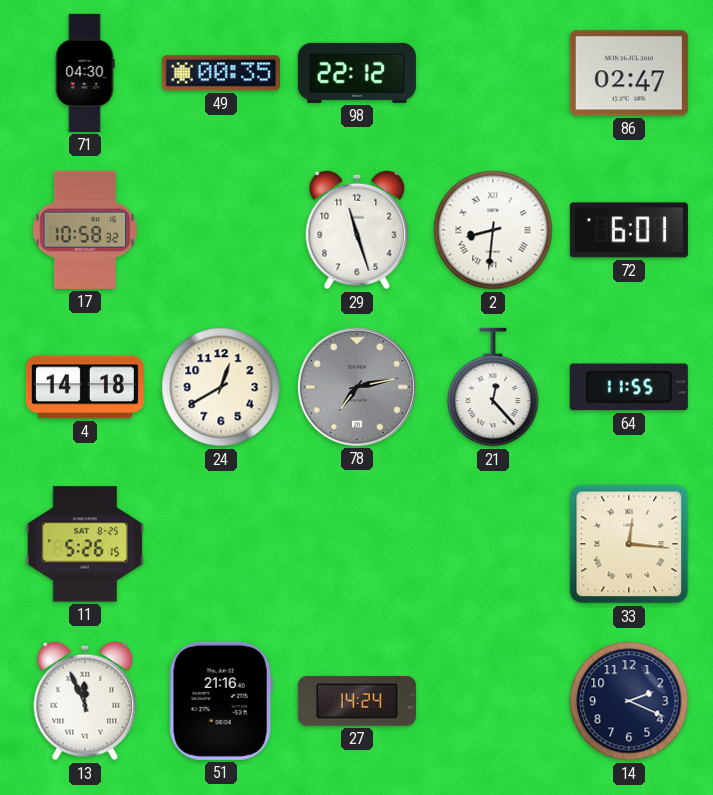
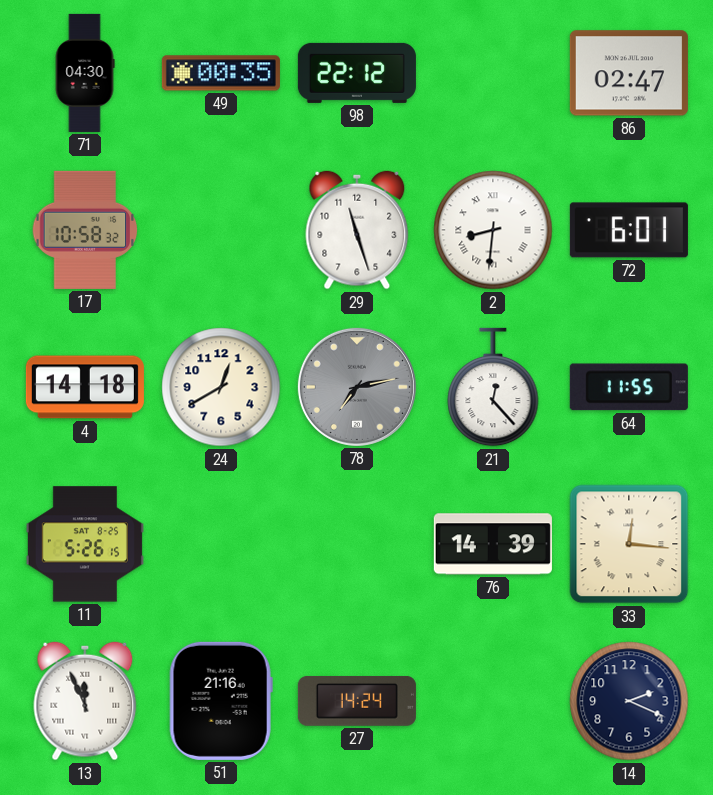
76: none -> 14:39 (493, 544)
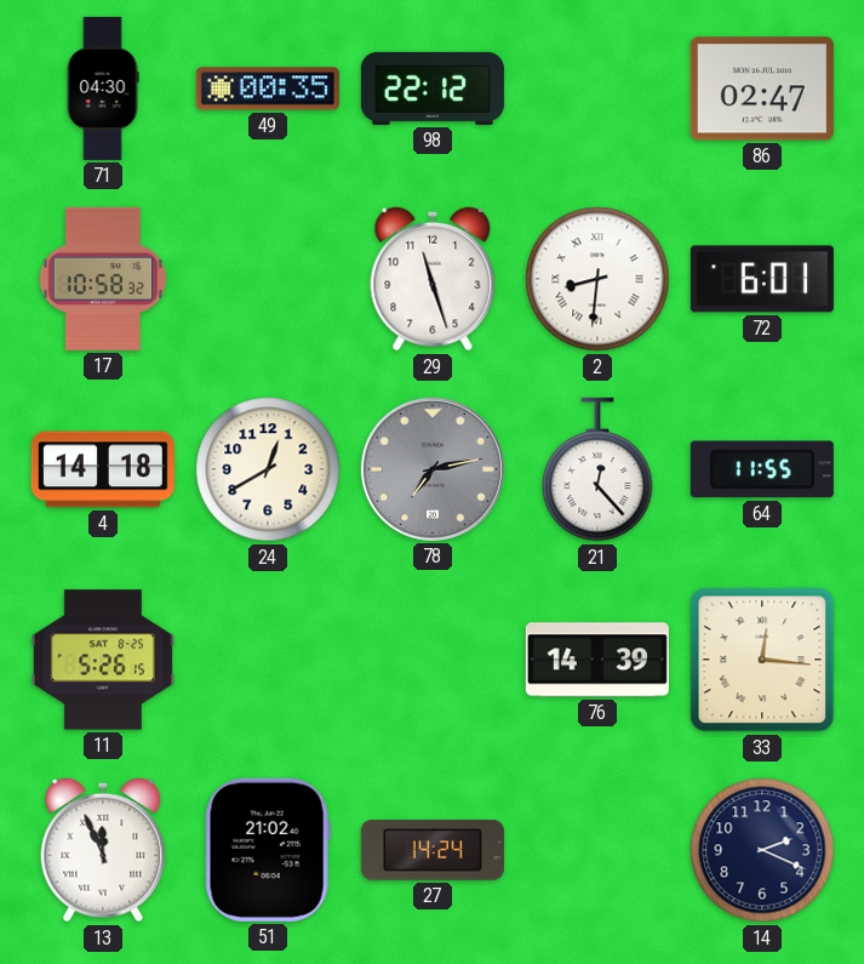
51: 21:16 -> 21:02 (268, 850)
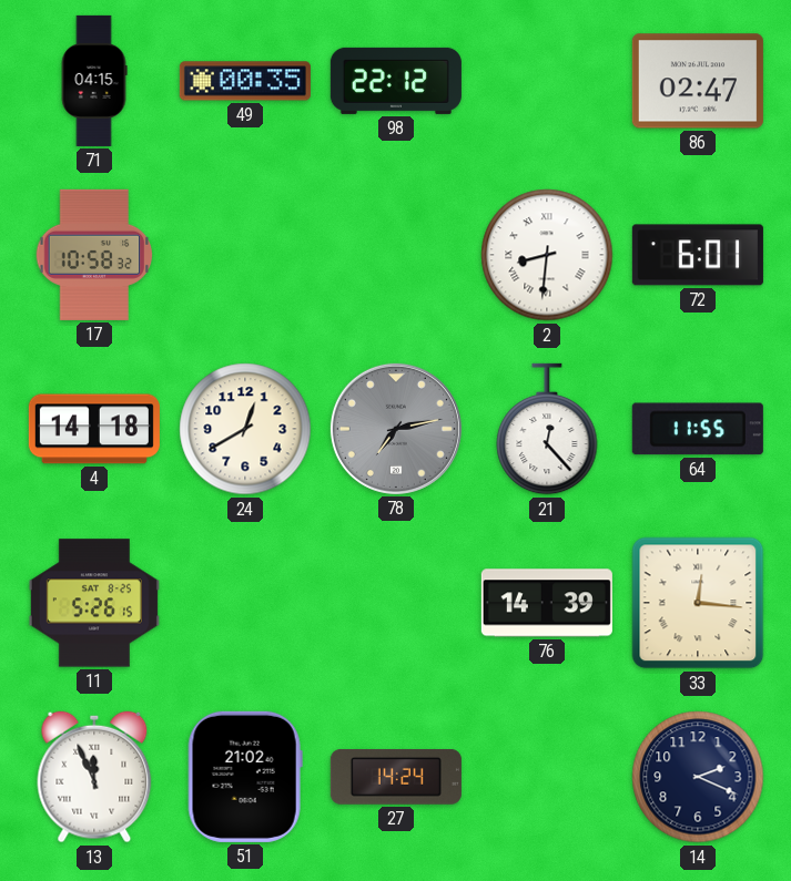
71: 04:30 -> 04:15 (94, 81)
29: 11:27 -> none (433, 279)
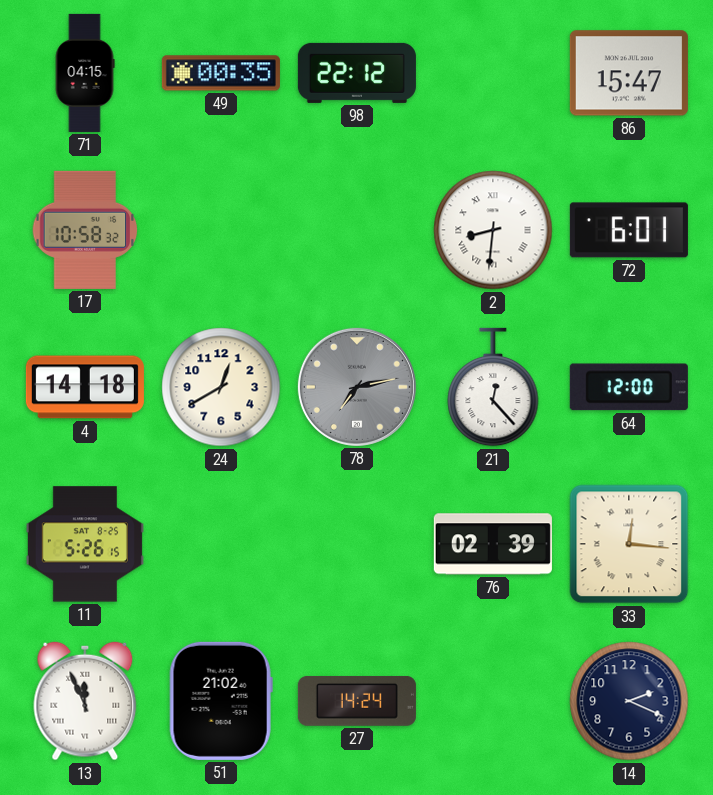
86: 02:47 -> 15:47 (629, 73)
64: 11:55 -> 12:00 (629, 387)
76: 14:39 -> 02:39 (493, 544)
